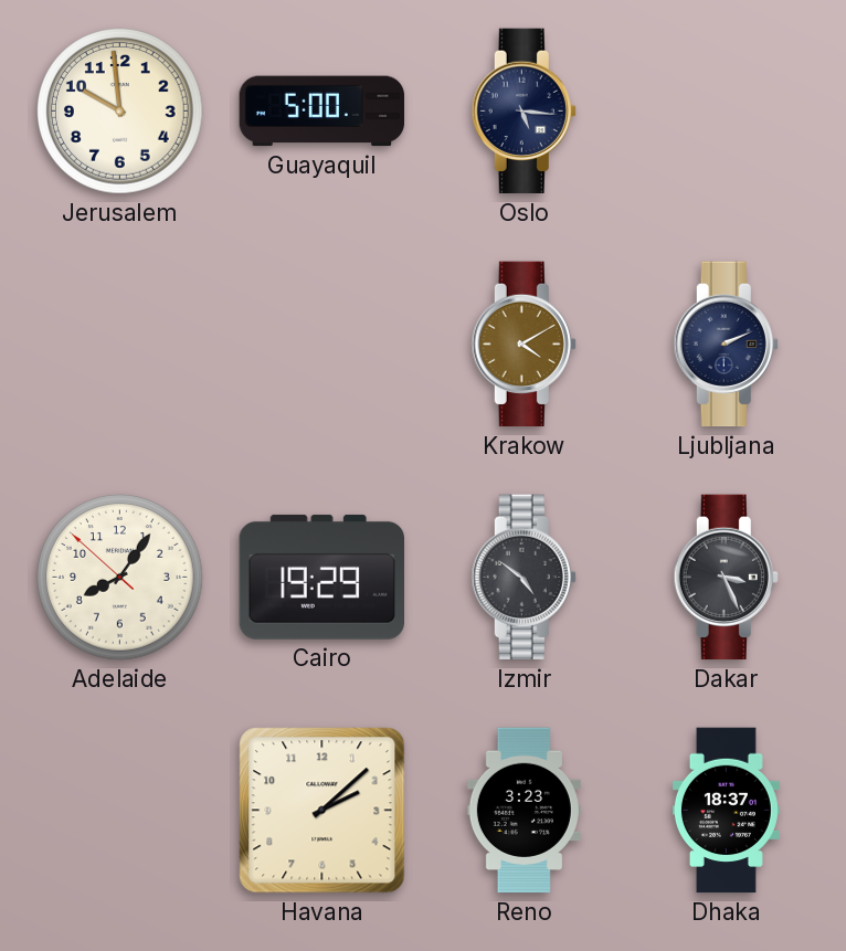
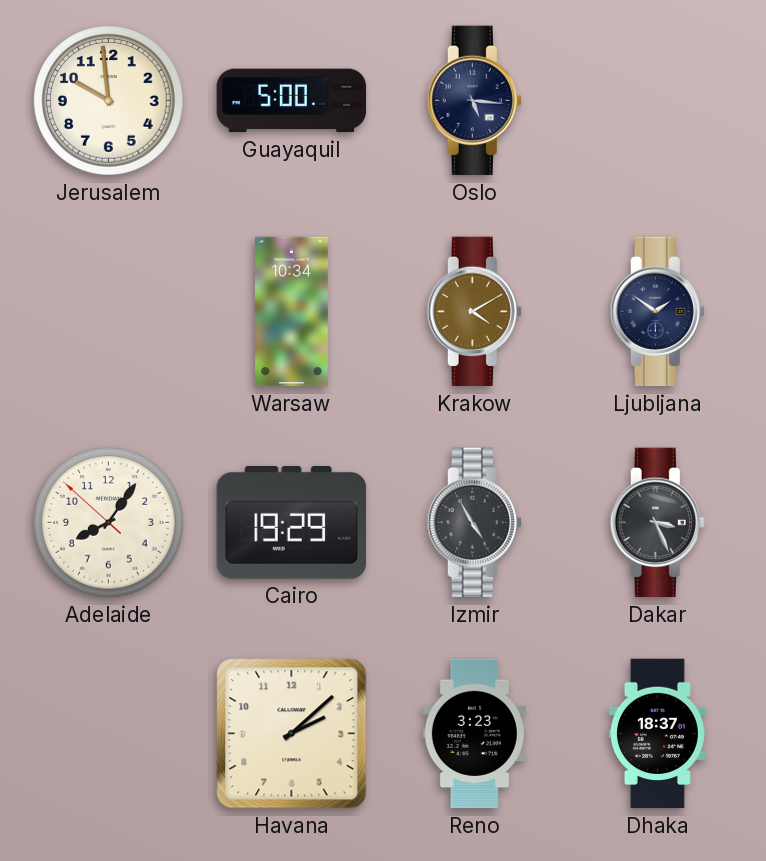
Warsaw: none -> 10:34 (292, 312)
Ljubljana: 2:11 -> 1:51 (657, 312)
Izmir: 4:51 -> 4:55 (474, 523)
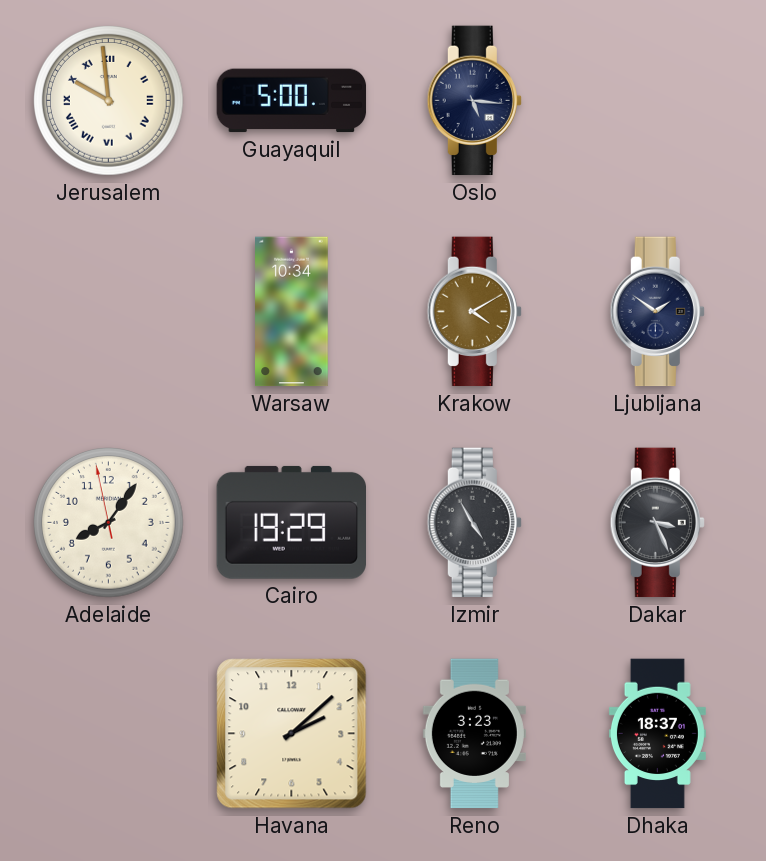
Jerusalem numerals: Arabic -> Roman (109, 101)
Adelaide: 8:05:52 -> 8:05:58 (109, 523)
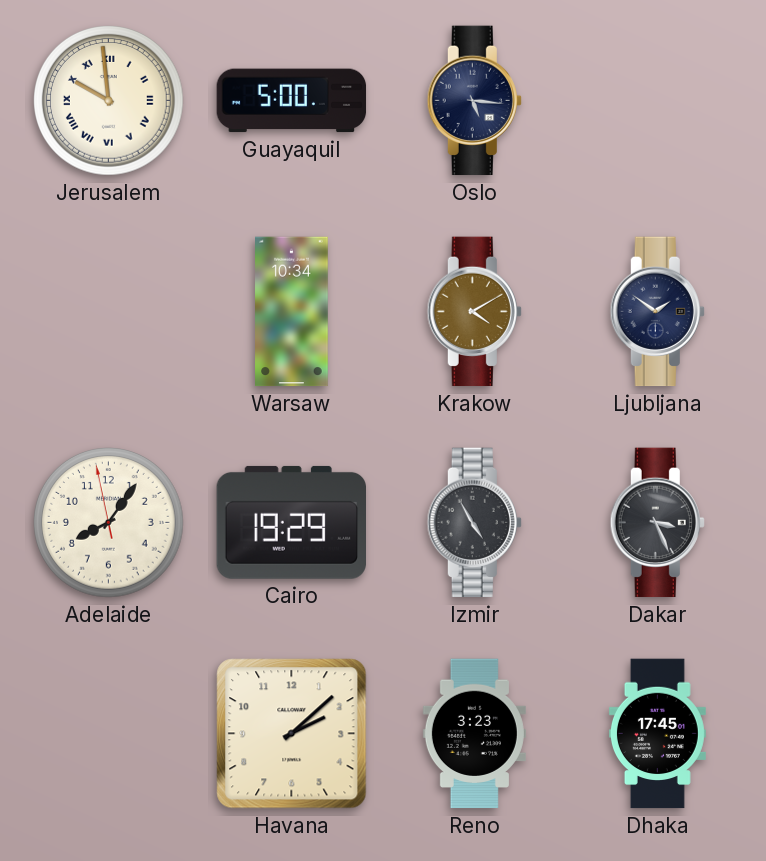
Dhaka: 18:37 -> 17:45 (657, 734)
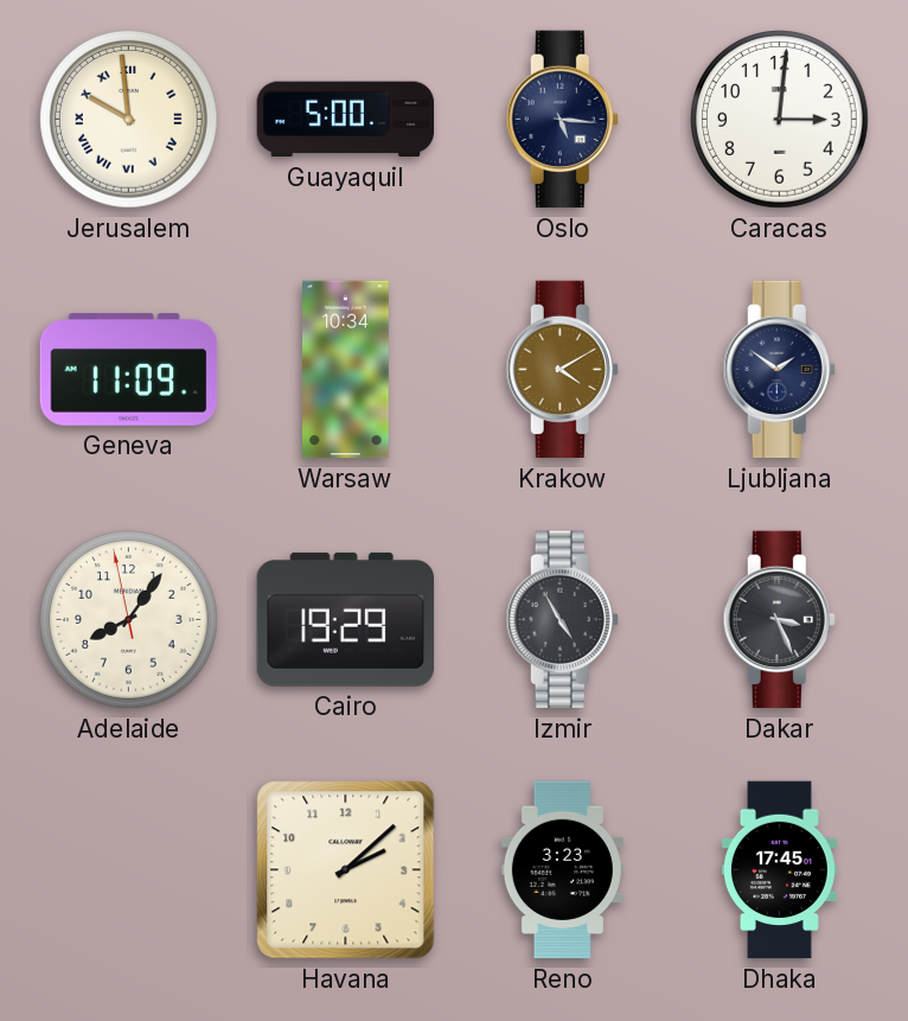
Caracas: none -> 3:01 (780, 120)
Geneva: none -> 11:09 (129, 370)
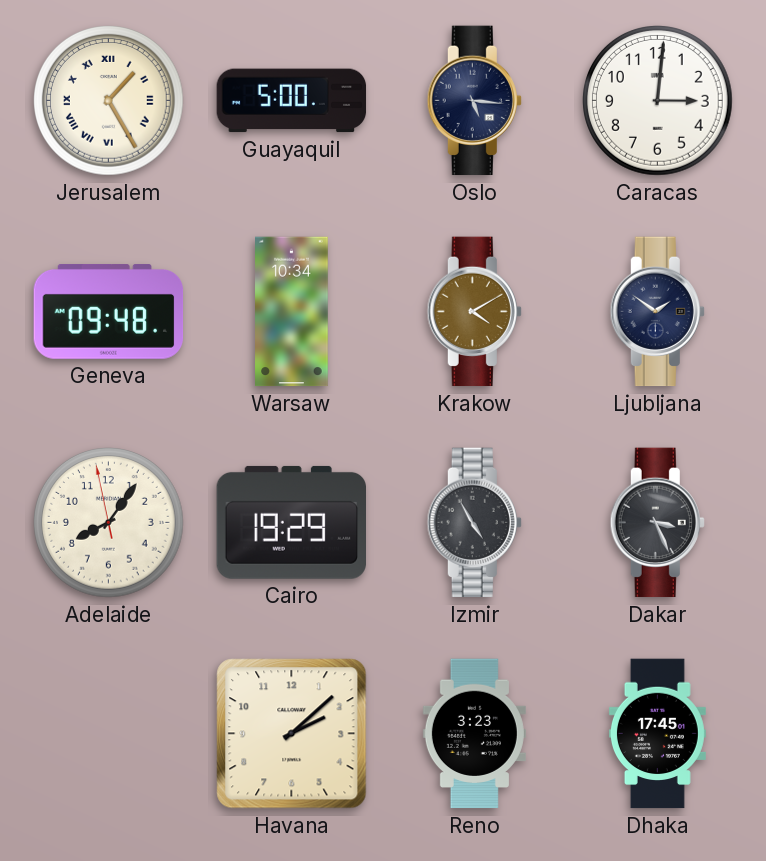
Jerusalem: 9:59 -> 1:25 (109, 101)
Geneva: 11:09 -> 09:48 (109, 312)
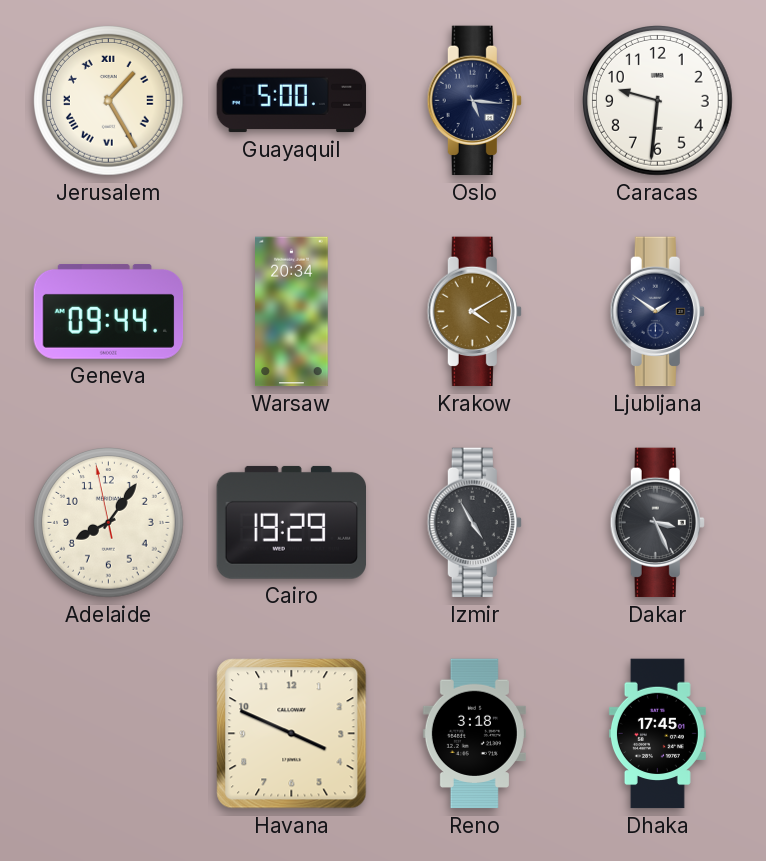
Caracas: 3:01 -> 9:31 (658, 101)
Geneva: 09:48 -> 09:44 (109, 312)
Warsaw: 10:34 -> 20:34 (292, 312)
Havana: 2:08 -> 3:49 (292, 734)
Reno: 3:23 -> 3:18 (474, 734)
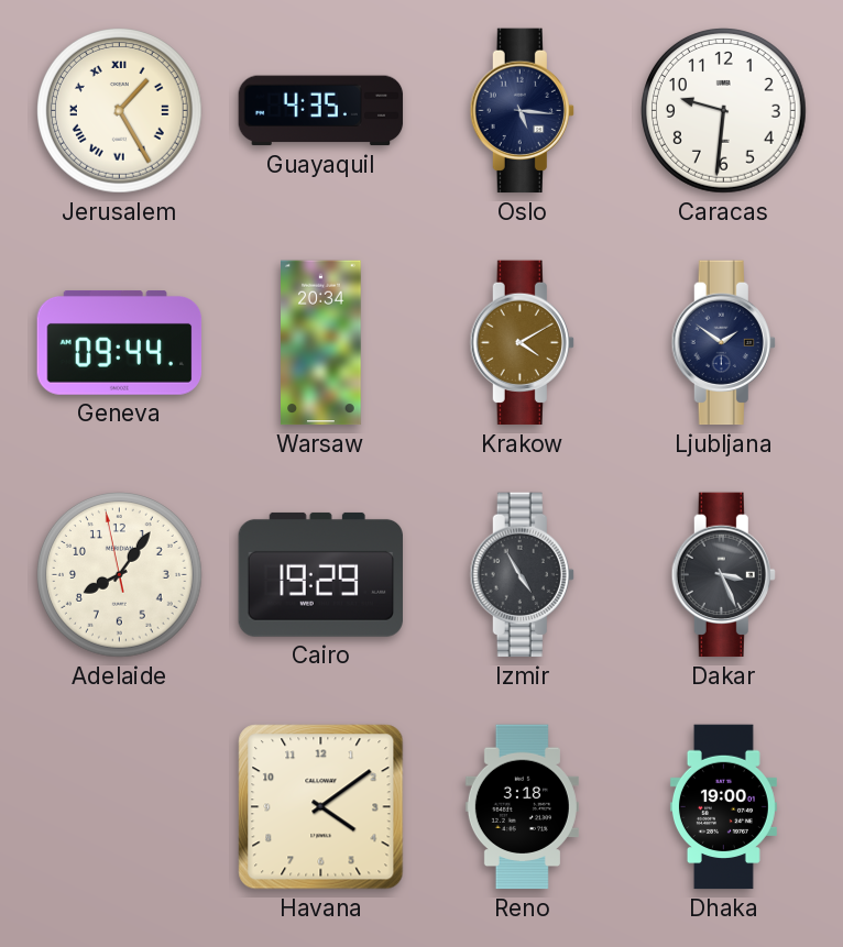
Guayaquil: 5:00 -> 4:35 (321, 111)
Havana: 3:49 -> 4:09 (321, 807)
Dhaka: 17:45 -> 19:00 (723, 807)
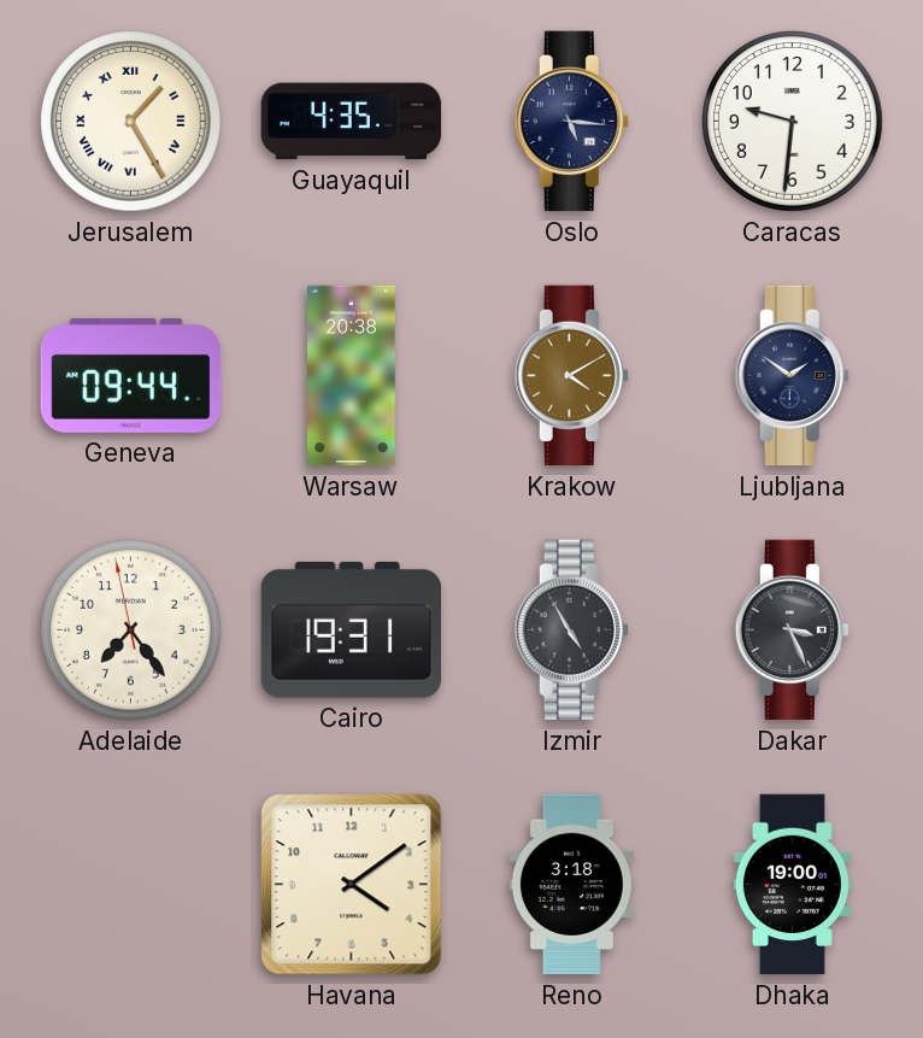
Warsaw: 20:34 -> 20:38 (352, 376)
Adelaide: 8:05 -> 7:23 (131, 631)
Cairo: 19:29 -> 19:31 (351, 629)
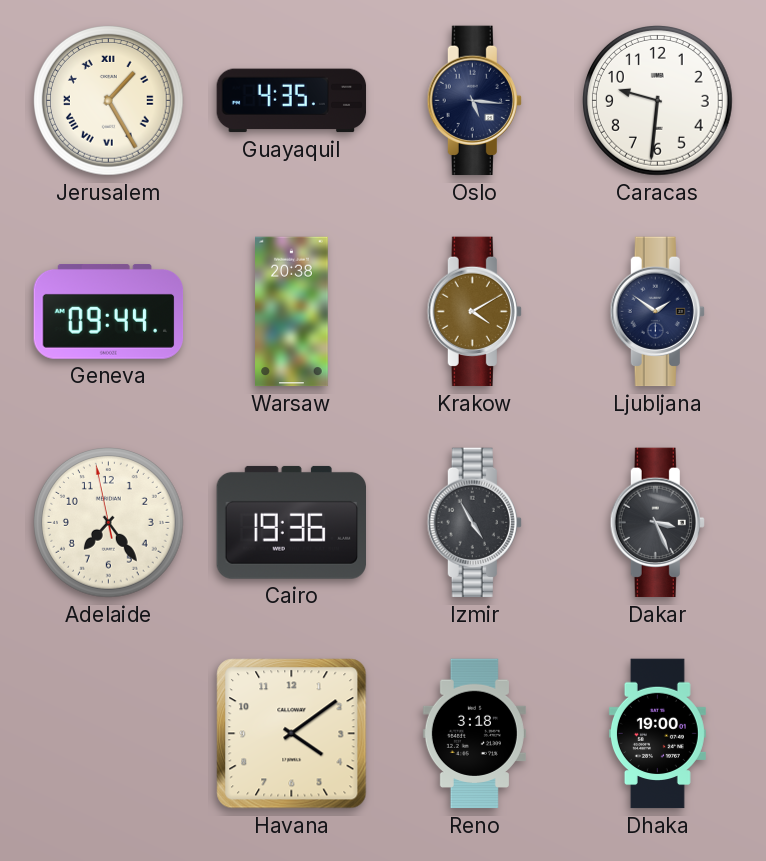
Cairo: 19:31 -> 19:36 (291, 522)
